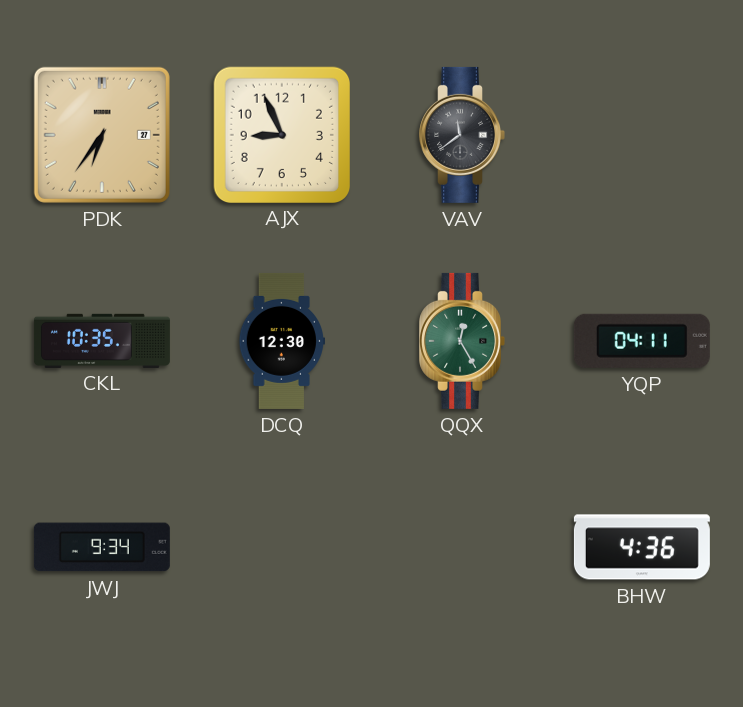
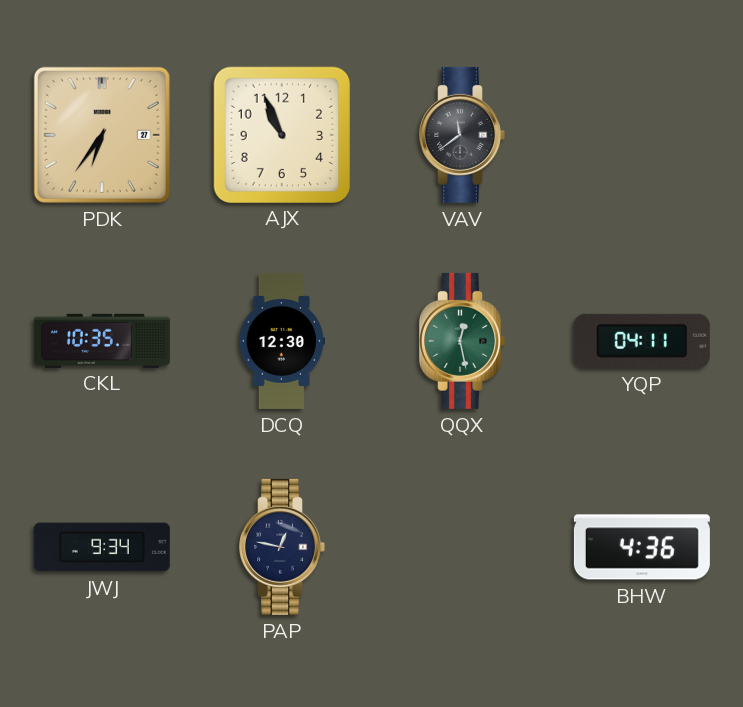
AJX: 8:56 -> 10:56 (281, 134)
QQX: 12:25 -> 12:28 (462, 341)
PAP: none -> 12:47 (282, 547)
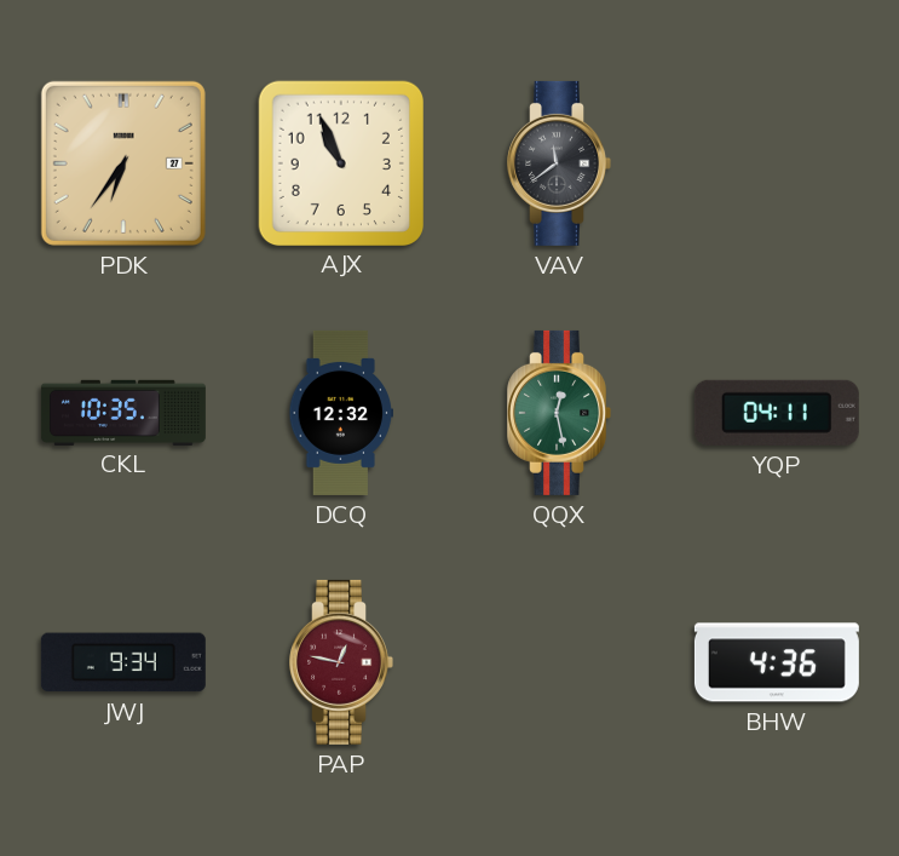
DCQ: 12:30 -> 12:32 (340, 413)
PAP dial: navy -> burgundy (341, 662)
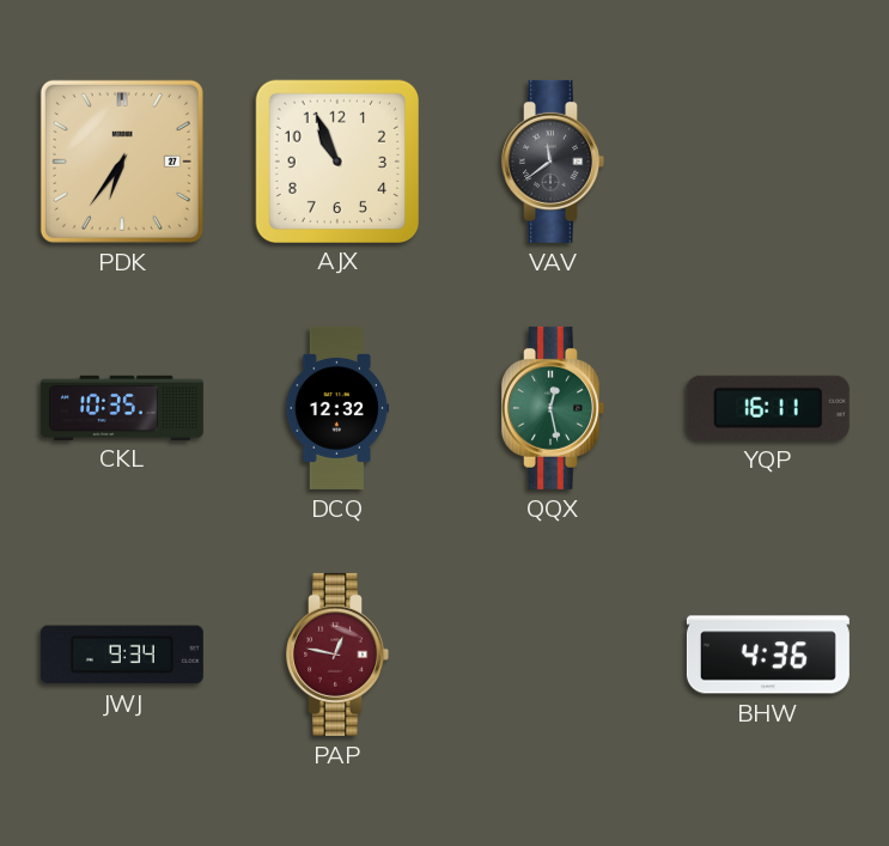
YQP: 04:11 -> 16:11 (768, 408)
